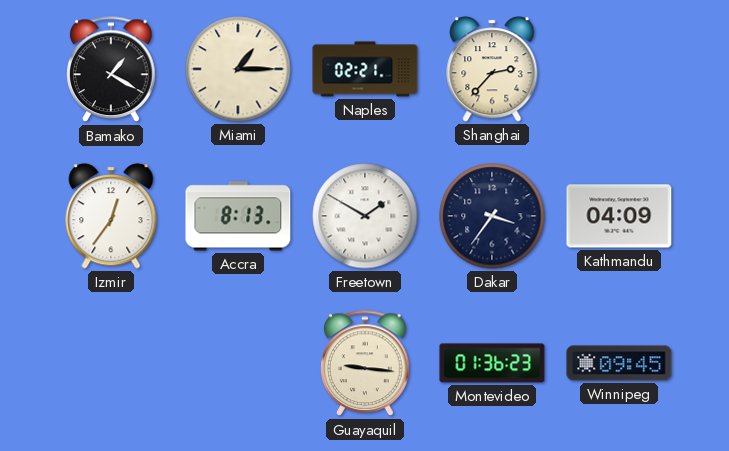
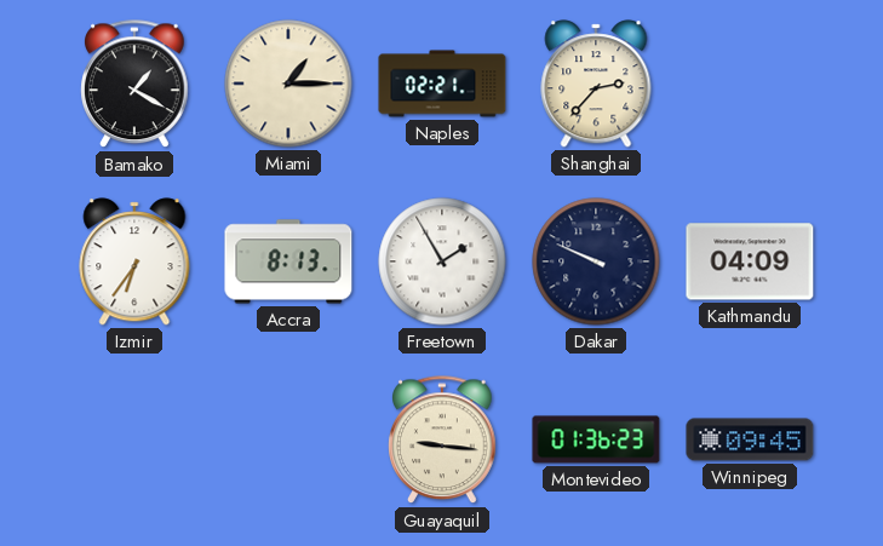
Izmir: 12:36 -> 6:36 (134, 261)
Freetown: 1:50 -> 1:55 (442, 261)
Dakar: 3:36 -> 9:49 (596, 261)
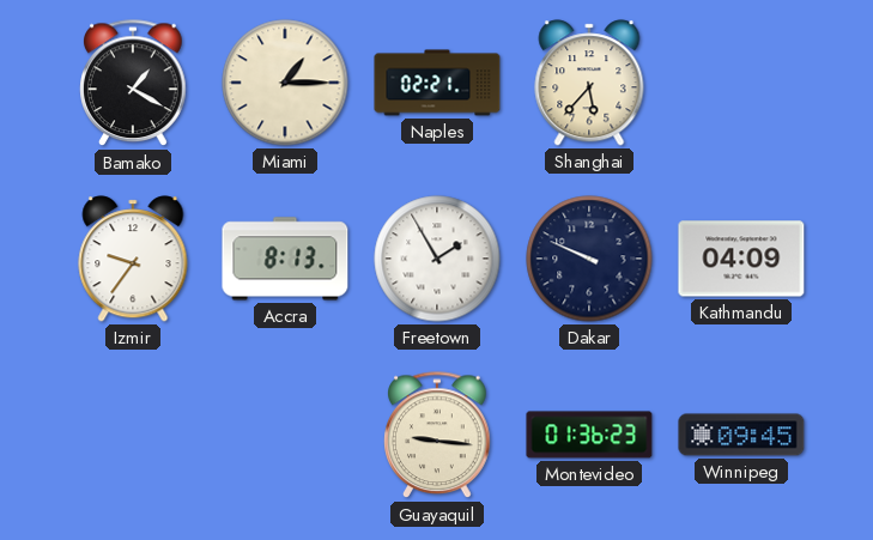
Shanghai: 2:37 -> 5:37 (589, 83)
Izmir: 6:36 -> 9:36 (133, 259)
